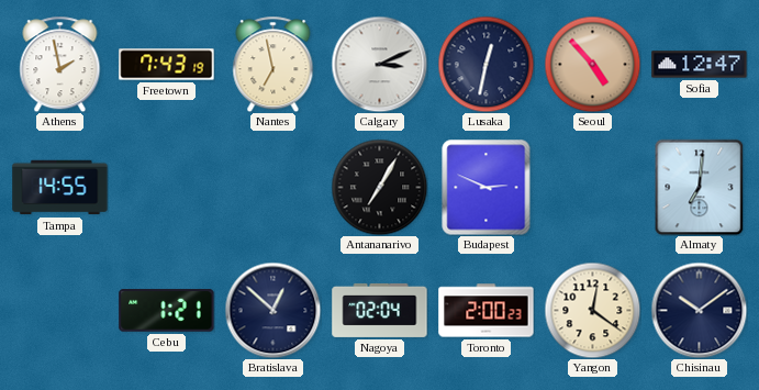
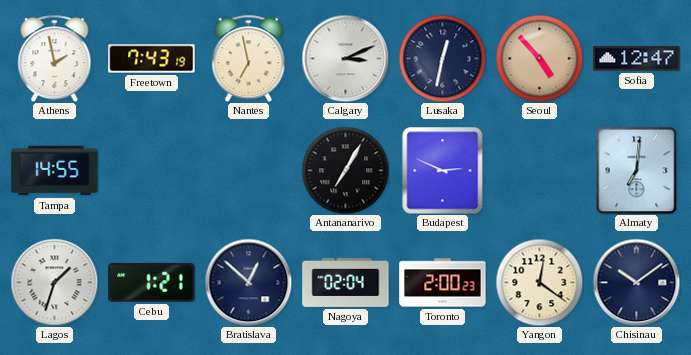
Lagos: none -> 1:33 (54, 282)
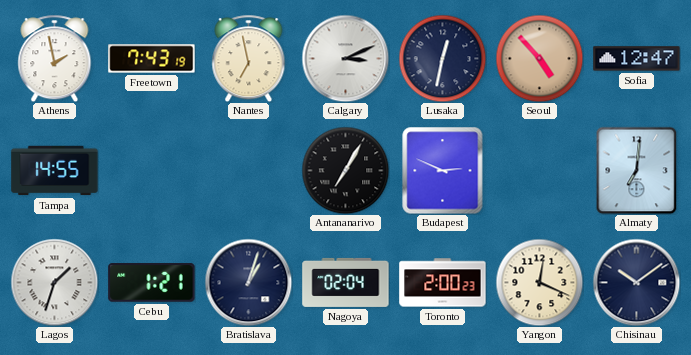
Bratislava: 12:52 -> 1:03 (248, 282)
Yangon: 12:21 -> 12:19 (539, 282)
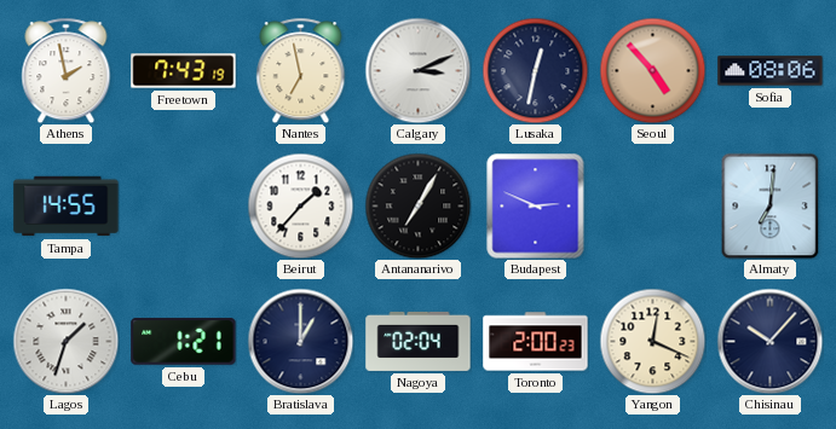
Sofia: 12:47 -> 08:06 (771, 71)
Beirut: none -> 1:37 (300, 205)
Bratislava: 1:03 -> 1:00 (300, 341)
Chisinau: 10:09 -> 10:07 (769, 341)
